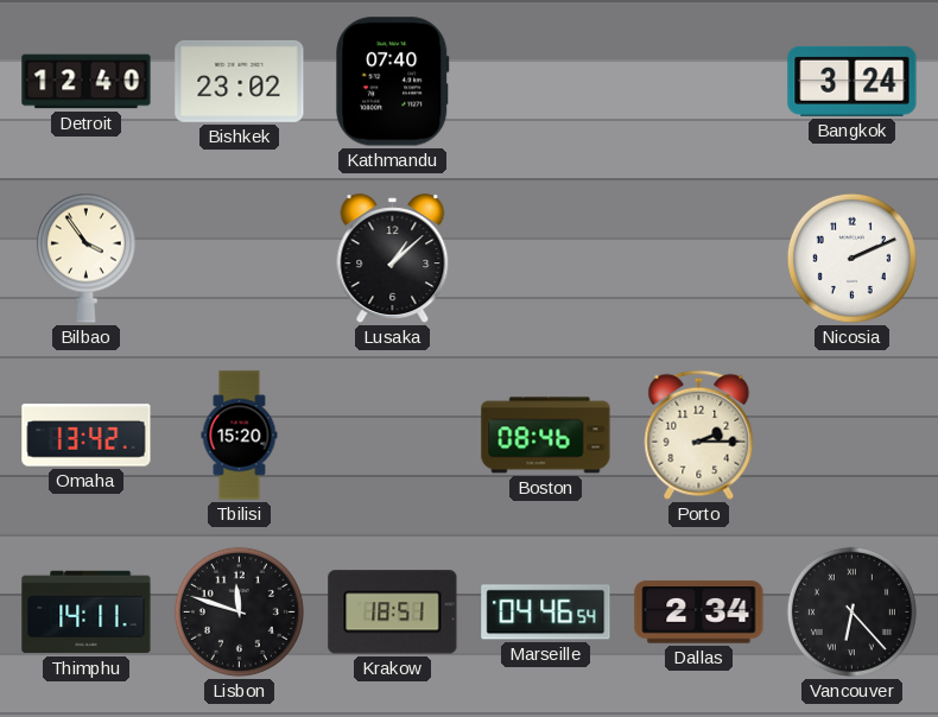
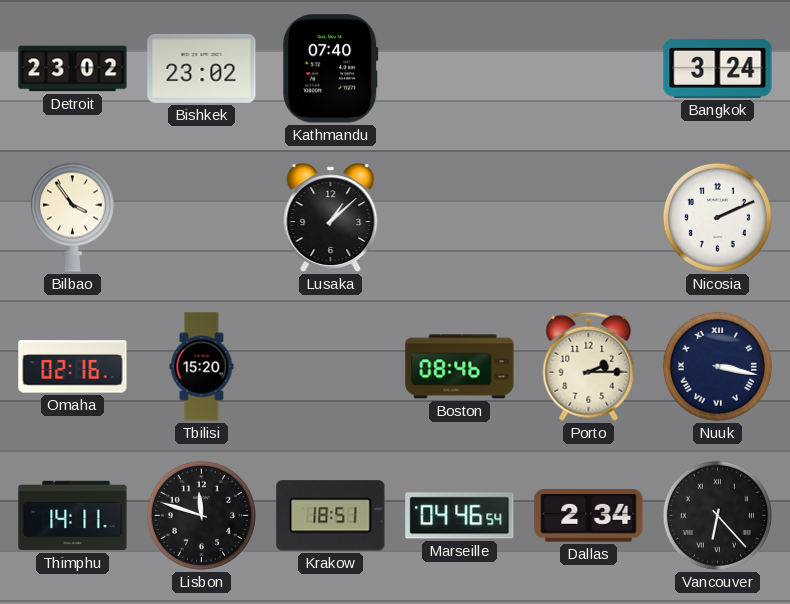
Detroit: 12:40 -> 23:02 (73, 69)
Omaha: 13:42 -> 02:16 (73, 367)
Nuuk: none -> 3:17 (717, 366)
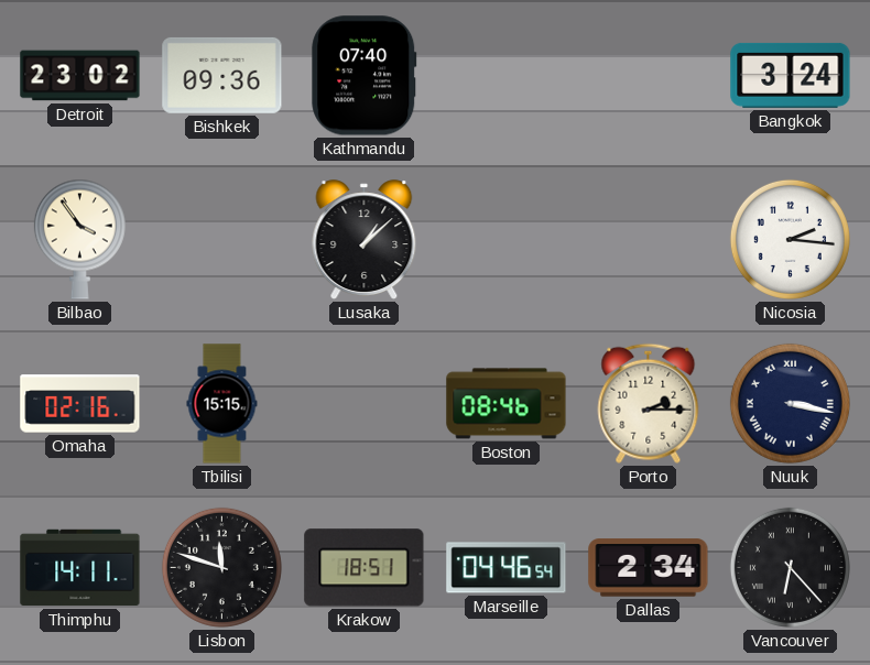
Bishkek: 23:02 -> 09:36 (222, 75)
Nicosia: 2:11 -> 2:16 (790, 239)
Tbilisi: 15:20 -> 15:15 (222, 404)
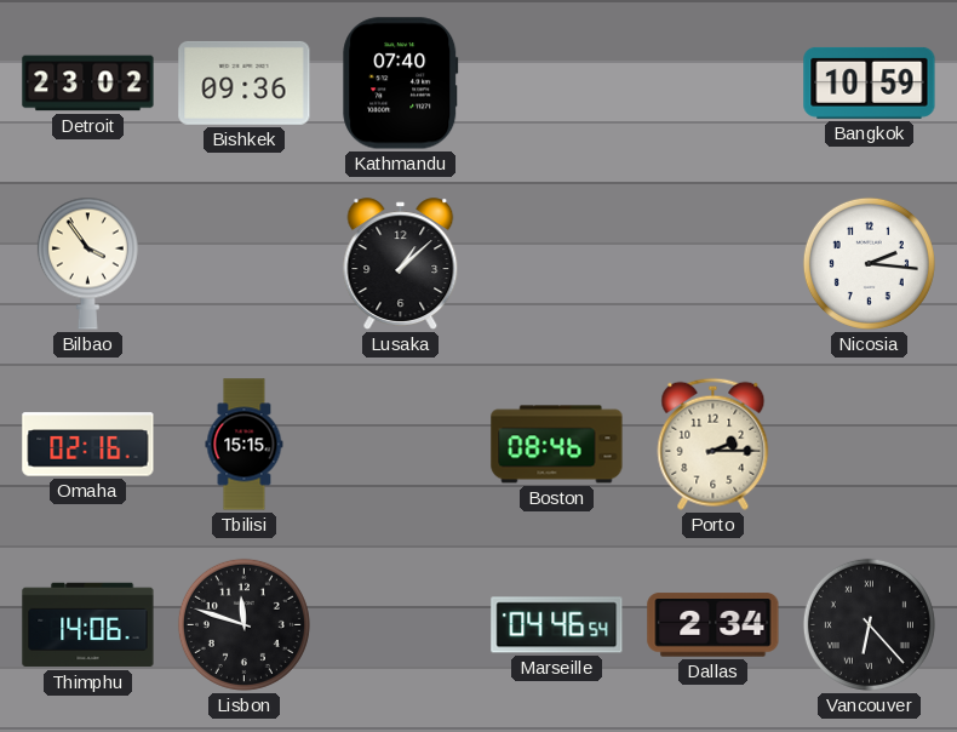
Bangkok: 3:24 -> 10:59 (870, 82)
Nuuk: 3:17 -> none (790, 403)
Thimphu: 14:11 -> 14:06 (88, 625)
Krakow: 18:51 -> none (365, 568)
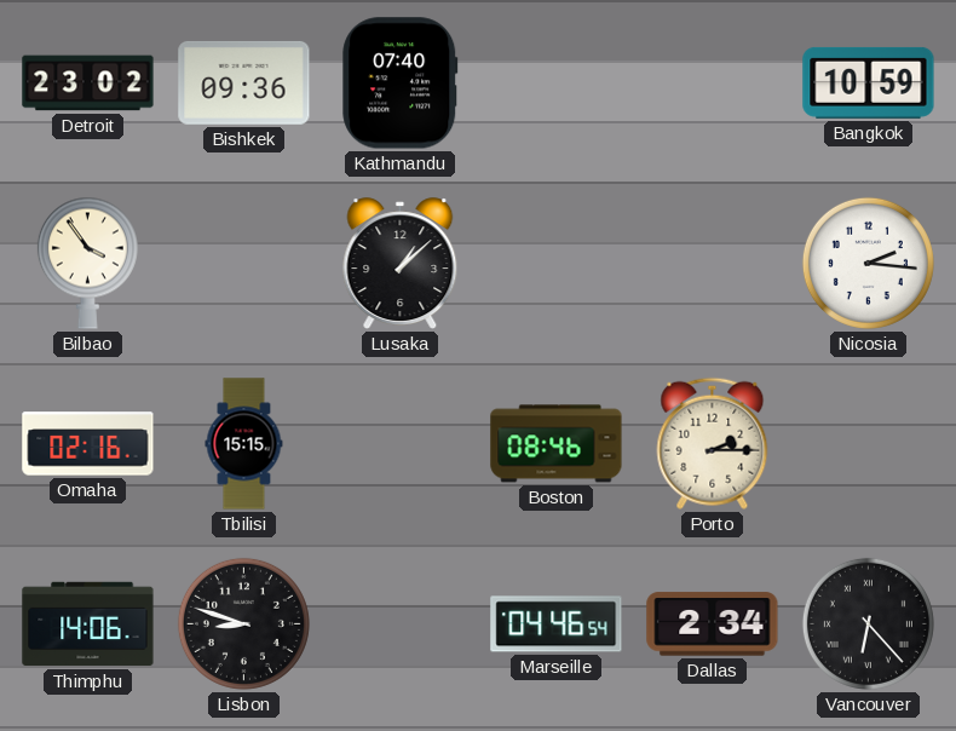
Lisbon: 11:48 -> 8:48 (243, 623)
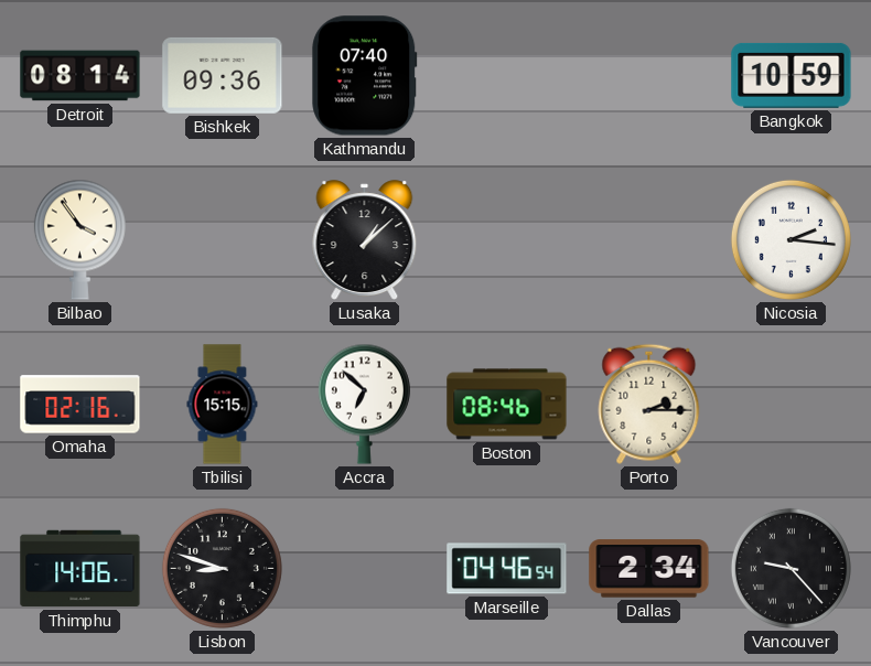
Detroit: 23:02 -> 08:14 (80, 76)
Accra: none -> 6:52 (364, 404)
Vancouver: 6:23 -> 9:23 (791, 568)
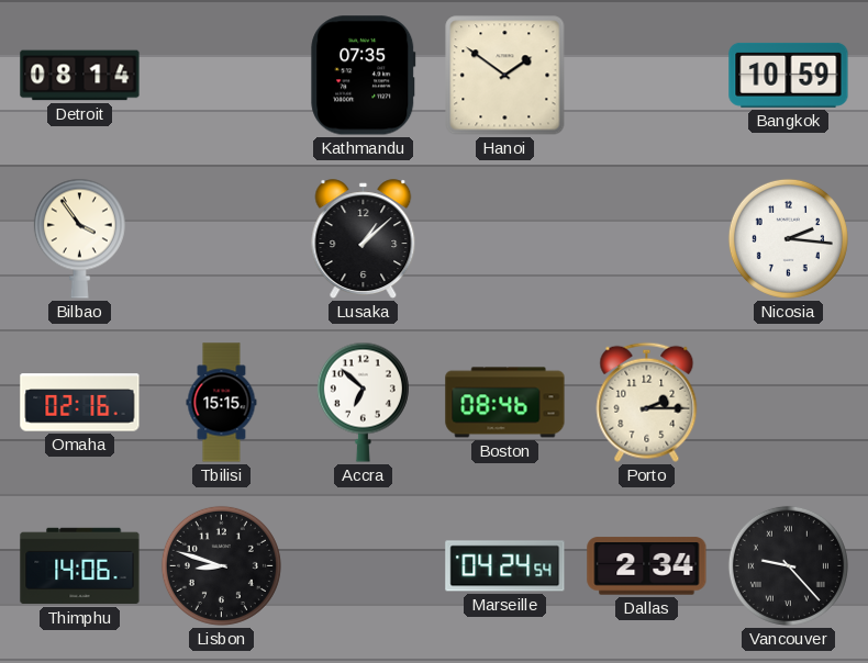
Bishkek: 09:36 -> none (223, 75)
Kathmandu: 07:40 -> 07:35 (364, 76)
Hanoi: none -> 1:51 (505, 76)
Marseille: 04:46 -> 04:24 (505, 566)
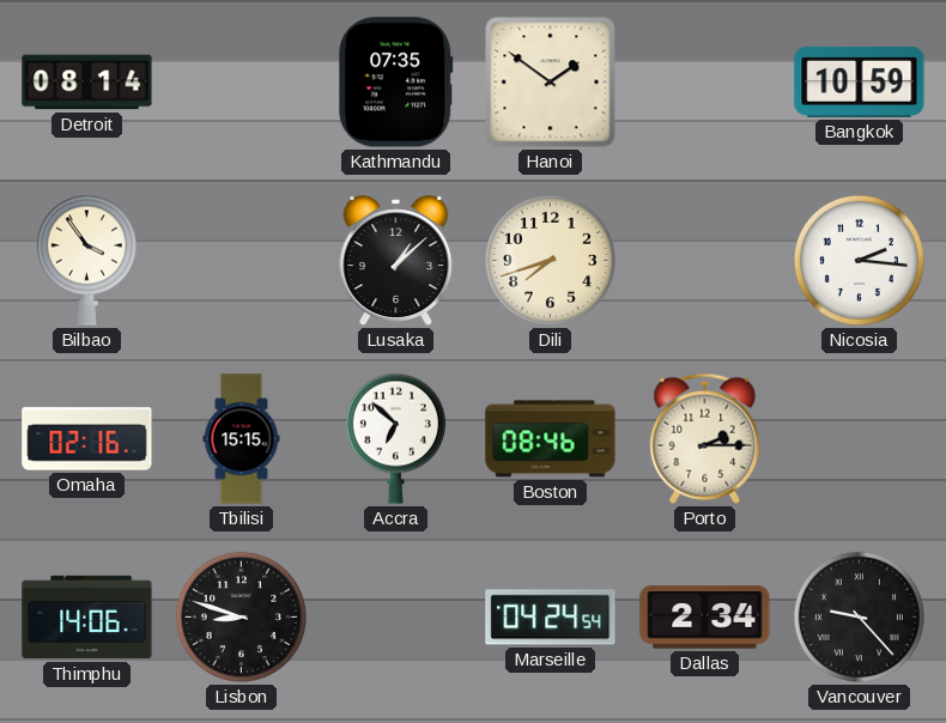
Dili: none -> 7:42 (550, 260)
